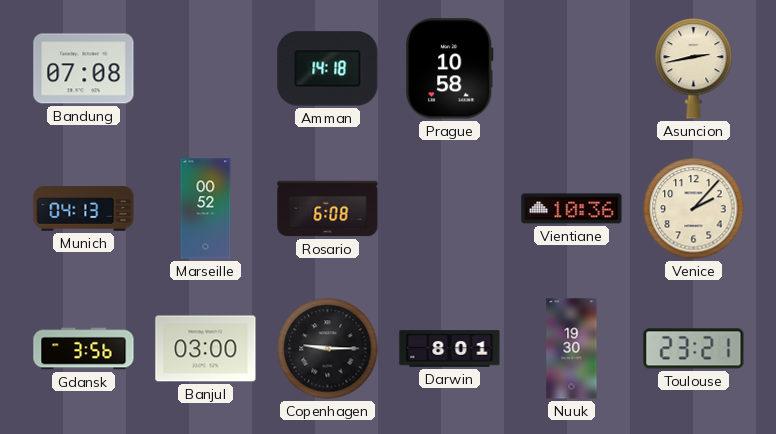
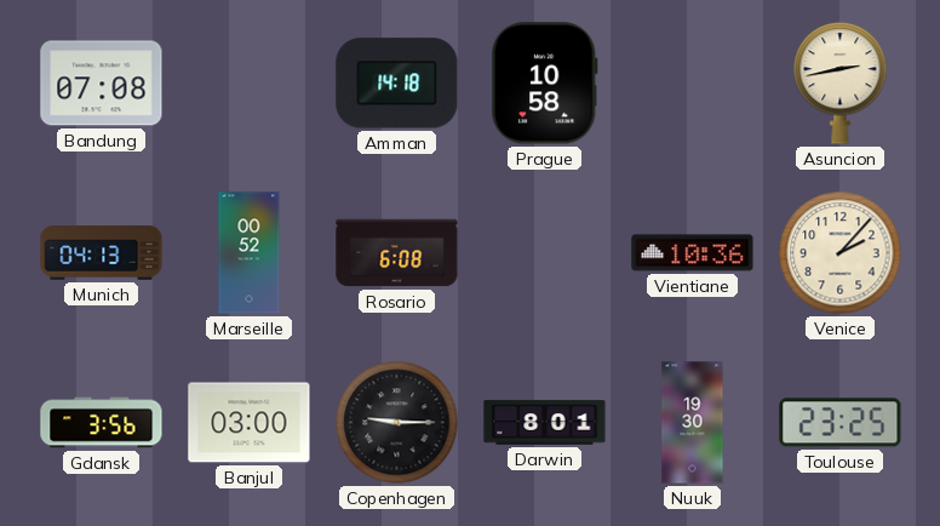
Toulouse: 23:21 -> 23:25 (841, 423)
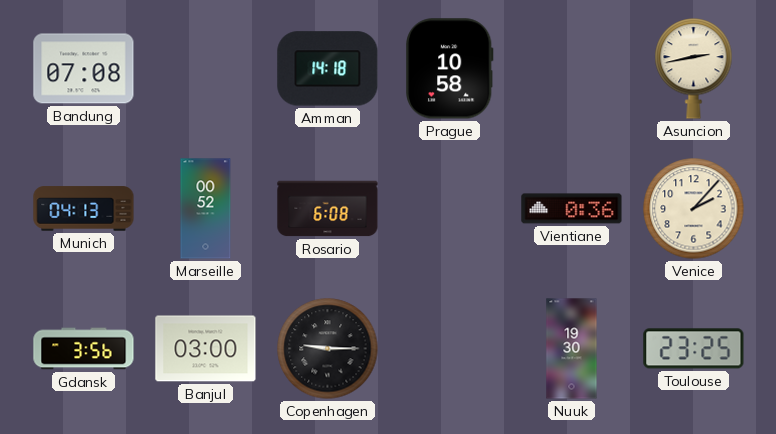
Vientiane: 10:36 -> 0:36 (572, 209)
Darwin: 8:01 -> none (545, 423)
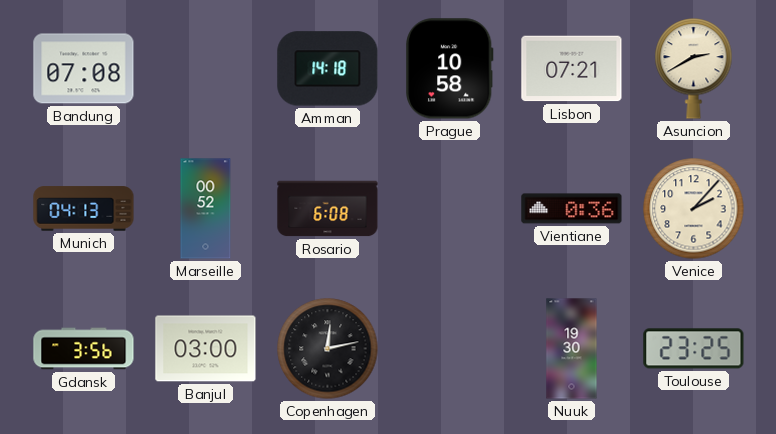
Lisbon: none -> 07:21 (572, 69)
Asuncion: 2:43 -> 2:40 (694, 69)
Copenhagen: 9:15 -> 12:13 (328, 349)
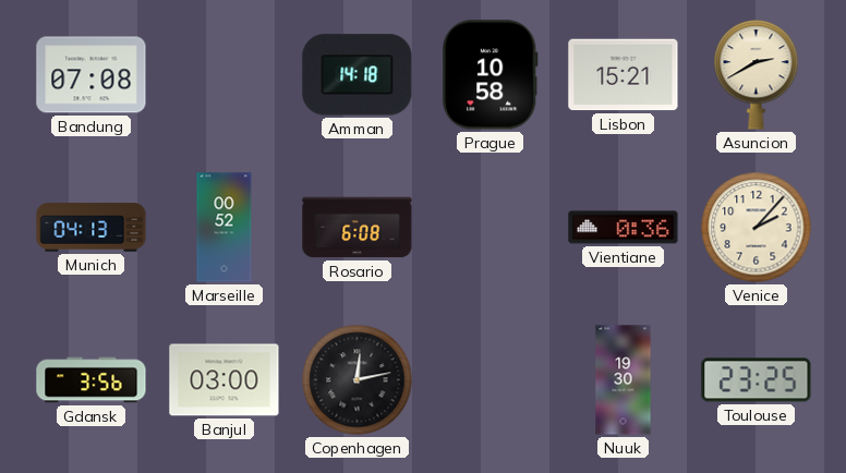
Lisbon: 07:21 -> 15:21 (624, 75)
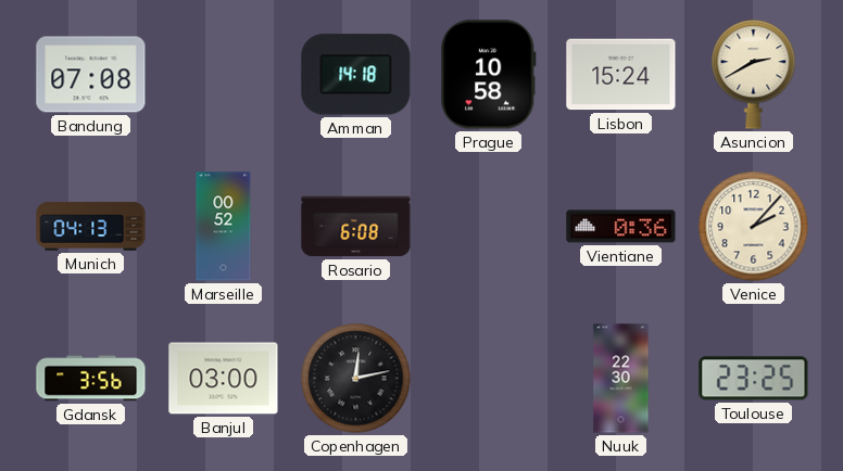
Lisbon: 15:21 -> 15:24 (621, 75)
Nuuk: 19:30 -> 22:30 (621, 379)
